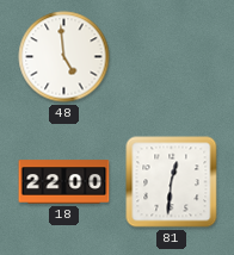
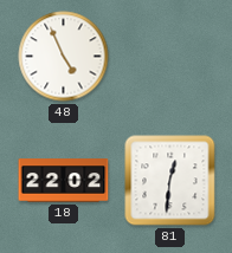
48: 4:59 -> 4:56 (64, 57)
18: 22:00 -> 22:02 (64, 181)
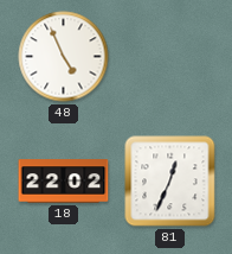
81: 12:31 -> 12:34 (170, 182)
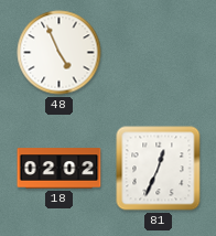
18: 22:02 -> 02:02 (60, 169)
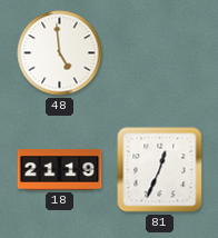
48: 4:56 -> 4:59 (60, 53)
18: 02:02 -> 21:19 (60, 170)
